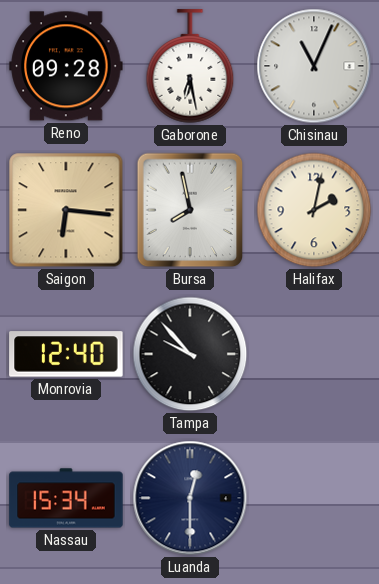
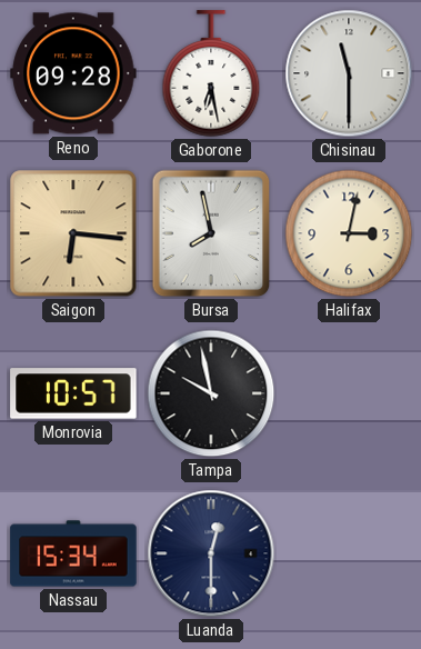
Chisinau: 11:04 -> 11:30 (349, 73)
Halifax: 2:02 -> 3:02 (349, 233)
Monrovia: 12:40 -> 10:57 (73, 393)
Tampa: 9:53 -> 9:58 (211, 393)
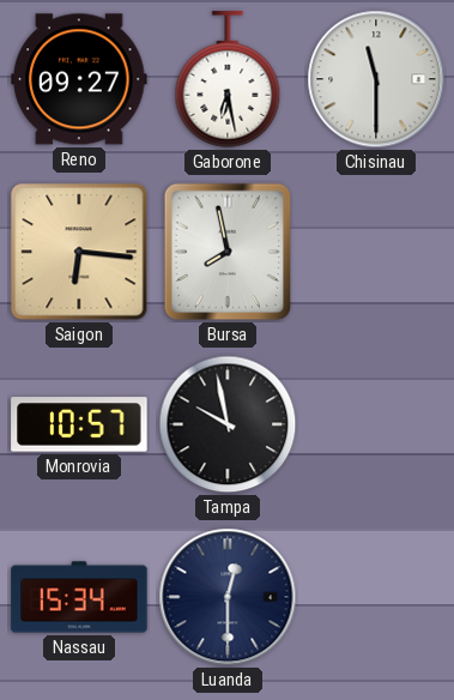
Reno: 09:28 -> 09:27 (79, 79)
Halifax: 3:02 -> none (349, 233)
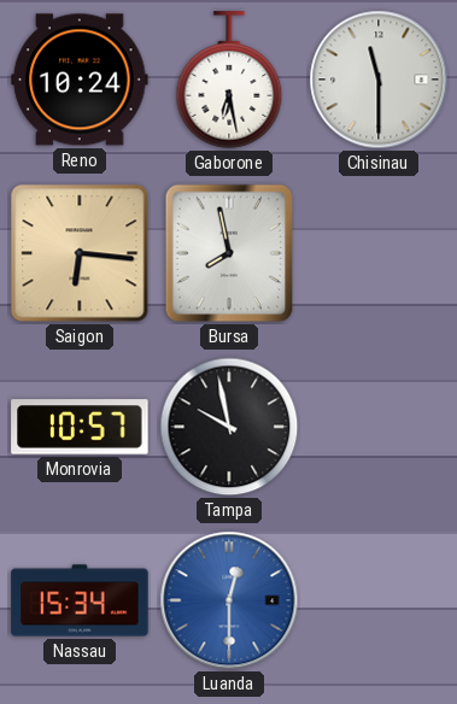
Reno: 09:27 -> 10:24 (80, 80)
Luanda dial: navy -> blue (229, 600)
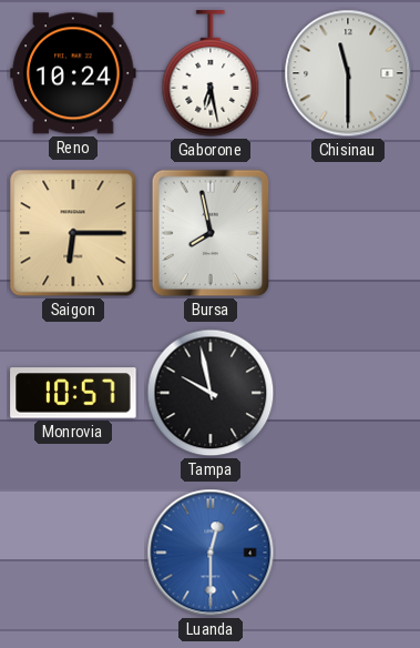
Saigon: 6:16 -> 6:15 (73, 233)
Nassau: 15:34 -> none (80, 600)
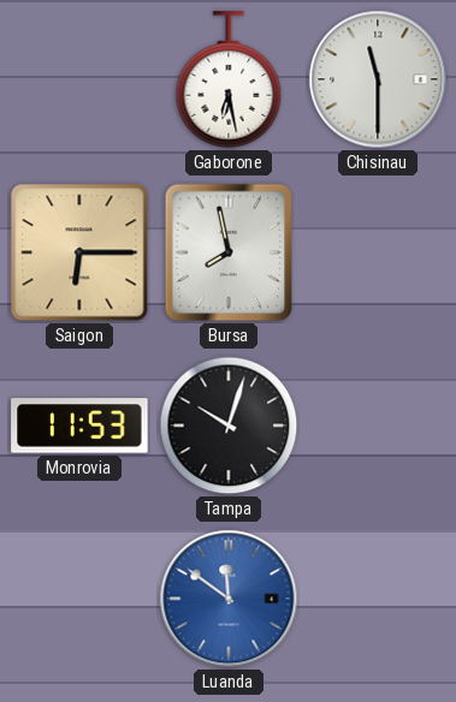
Reno: 10:24 -> none (73, 73)
Monrovia: 10:57 -> 11:53 (79, 426)
Tampa: 9:58 -> 10:03 (229, 426)
Luanda: 12:30 -> 11:51 (229, 599)
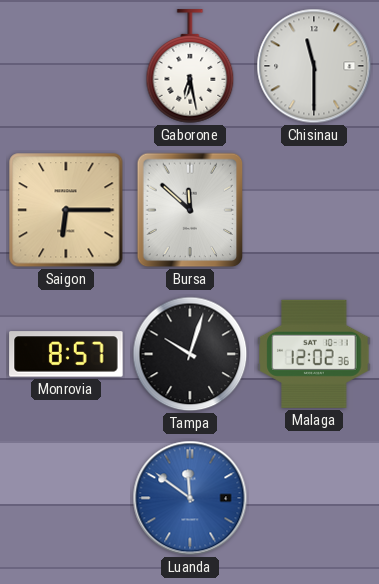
Bursa: 7:58 -> 11:52 (190, 210)
Monrovia: 11:53 -> 8:57 (66, 354)
Malaga: none -> 12:02 (314, 354)
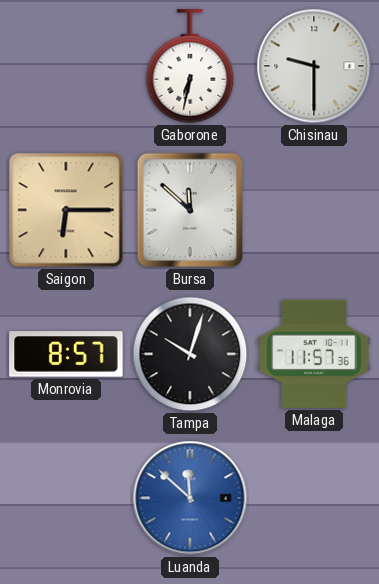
Gaborone: 6:28 -> 6:32 (190, 66)
Chisinau: 11:30 -> 9:30 (314, 66)
Malaga: 12:02 -> 11:57 (314, 354)
Luanda: 11:51 -> 11:52 (190, 498)
